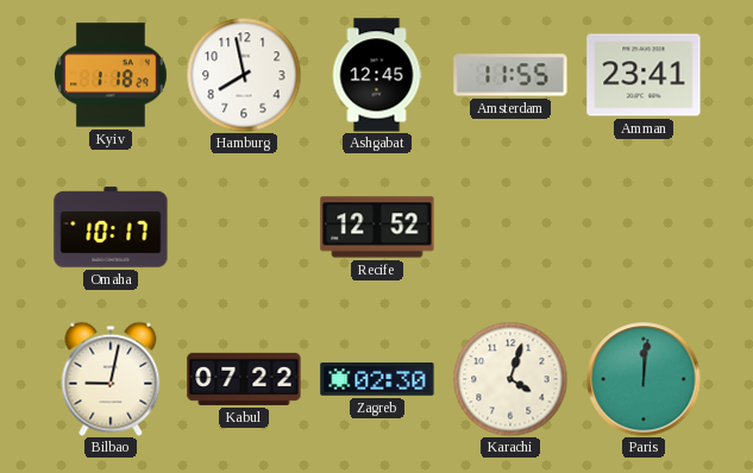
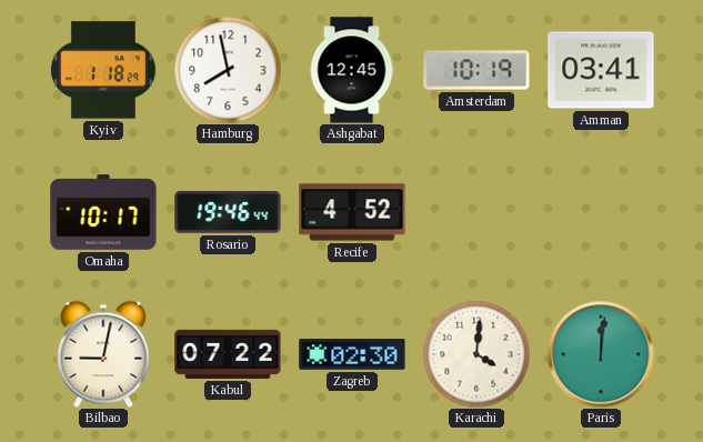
Amsterdam: 11:55 -> 10:19 (476, 70)
Amman: 23:41 -> 03:41 (601, 70)
Rosario: none -> 19:46 (228, 212)
Recife: 12:52 -> 4:52 (352, 212)
Karachi: 4:03 -> 4:01 (476, 354)
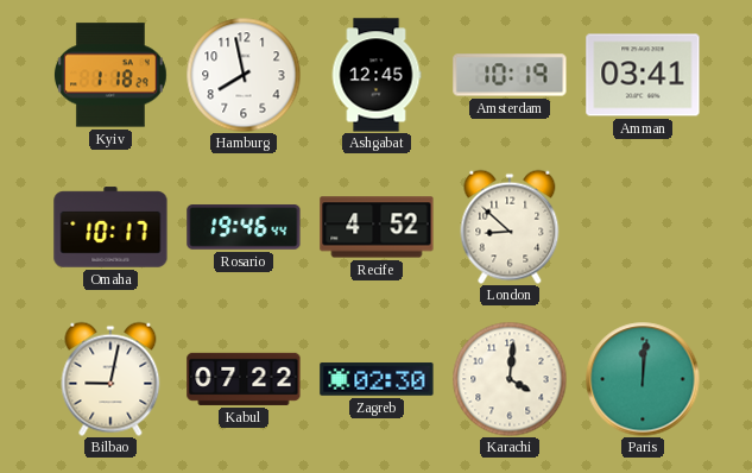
London: none -> 8:52 (510, 227)
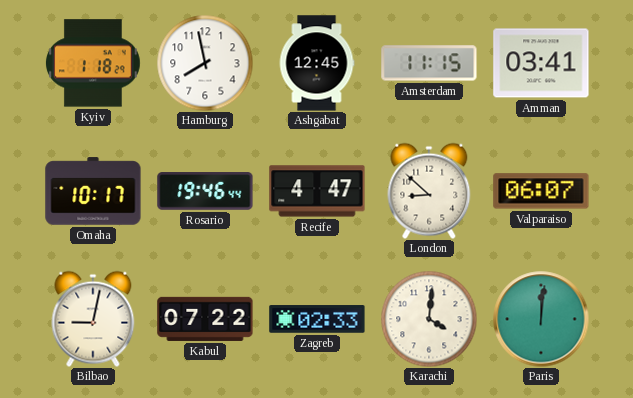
Amsterdam: 10:19 -> 11:15 (429, 63)
Recife: 4:52 -> 4:47 (317, 191)
Valparaiso: none -> 06:07 (541, 191)
Zagreb: 02:30 -> 02:33 (317, 319)
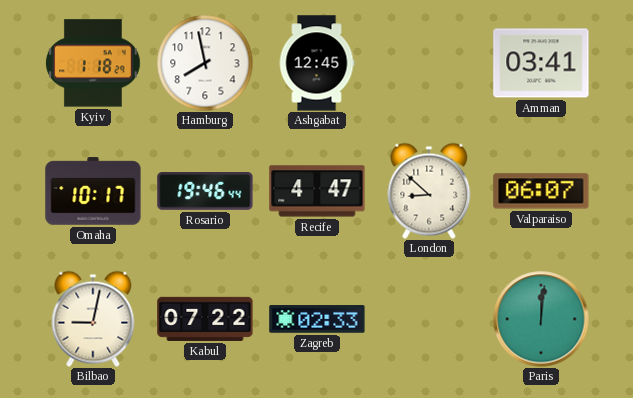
Amsterdam: 11:15 -> none (429, 63)
Karachi: 4:01 -> none (429, 319)
